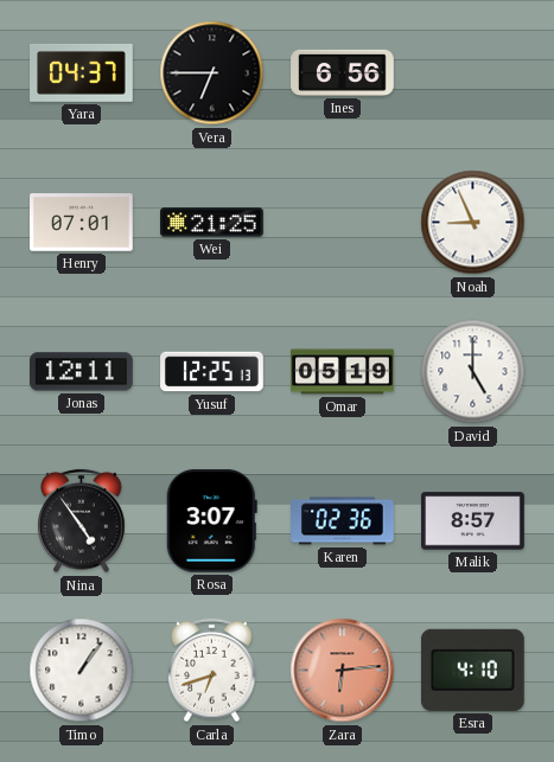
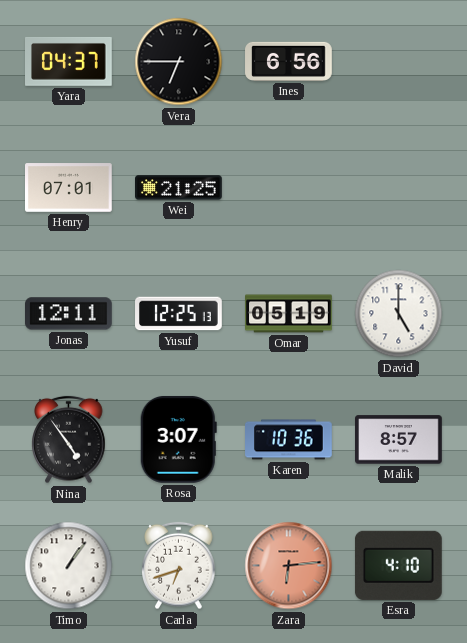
Noah: 8:56 -> none (473, 223)
Karen: 02:36 -> 10:36 (289, 440)
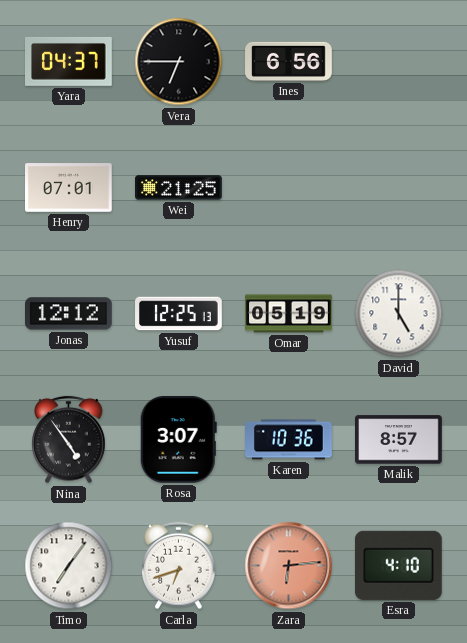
Jonas: 12:11 -> 12:12 (69, 314)
Timo: 1:06 -> 7:06 (69, 566)
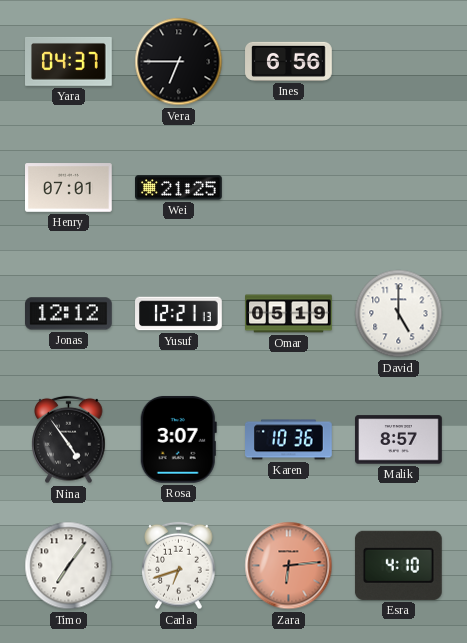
Yusuf: 12:25 -> 12:21 (179, 314)
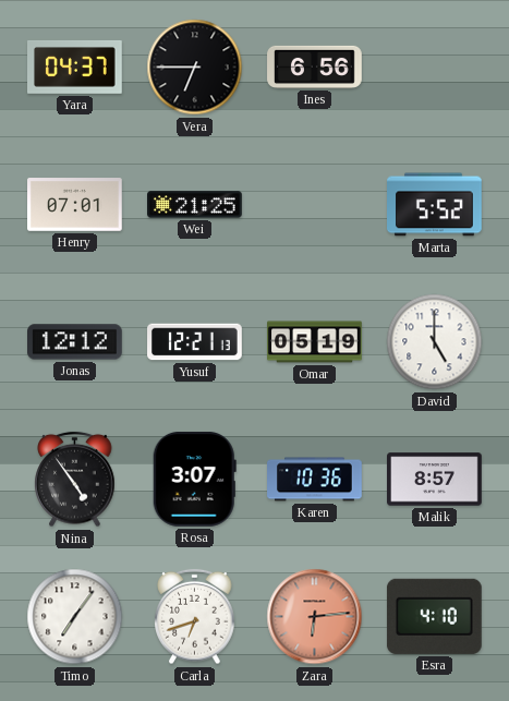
Marta: none -> 5:52 (435, 205)
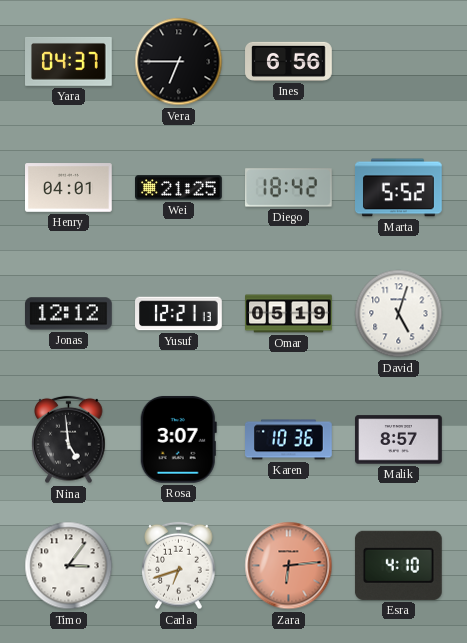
Henry: 07:01 -> 04:01 (69, 188)
Diego: none -> 18:42 (289, 188)
David: 5:00 -> 5:03 (399, 314)
Nina: 4:54 -> 4:59 (69, 440)
Timo: 7:06 -> 3:06 (69, 566)
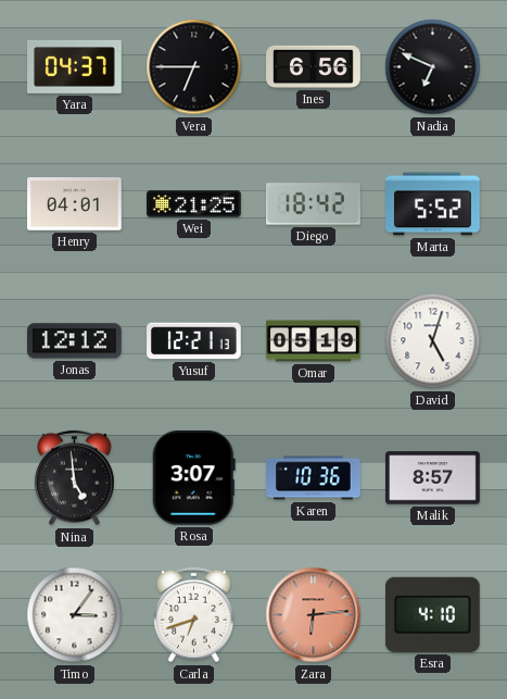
Nadia: none -> 6:49 (433, 67)
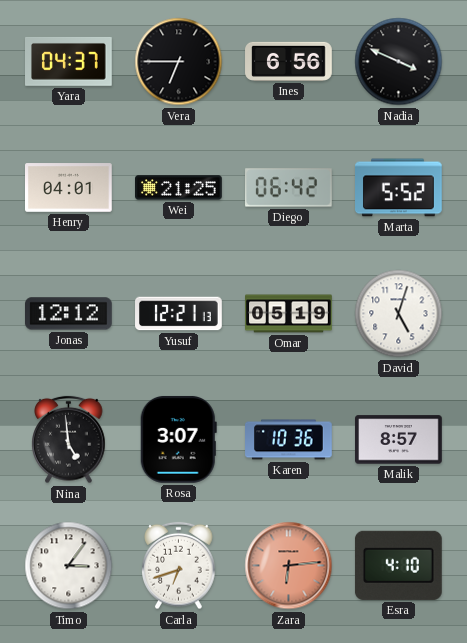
Nadia: 6:49 -> 3:49 (399, 62)
Diego: 18:42 -> 06:42 (289, 188)
